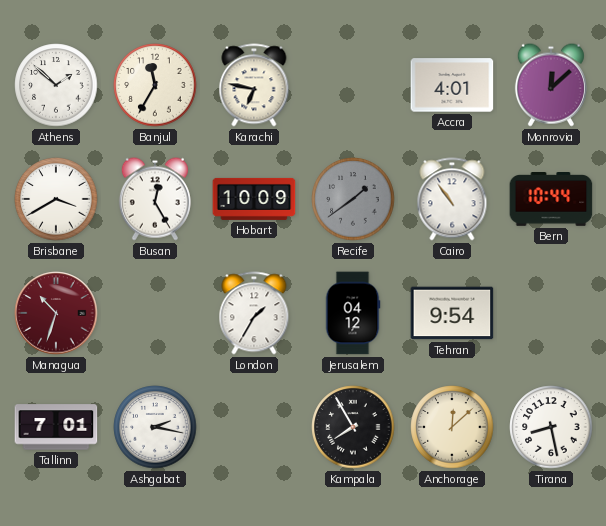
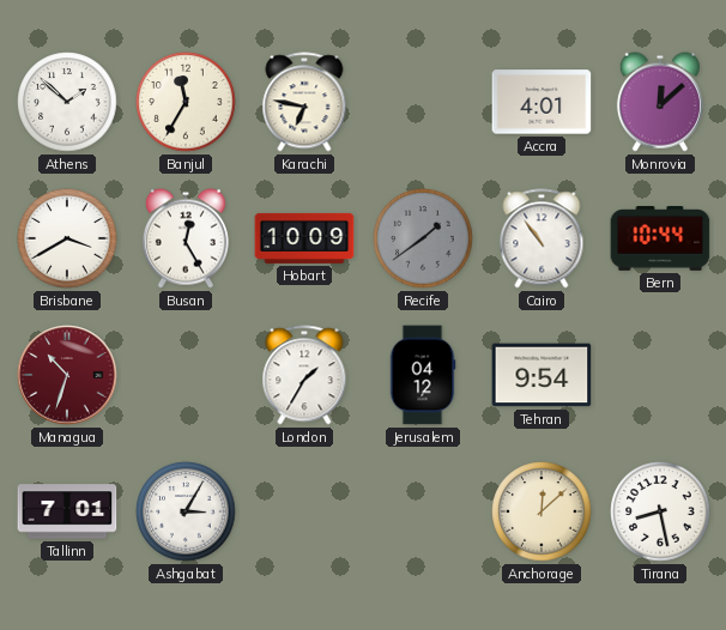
Ashgabat: 2:17 -> 3:05 (186, 511)
Kampala: 7:55 -> none (353, 427)
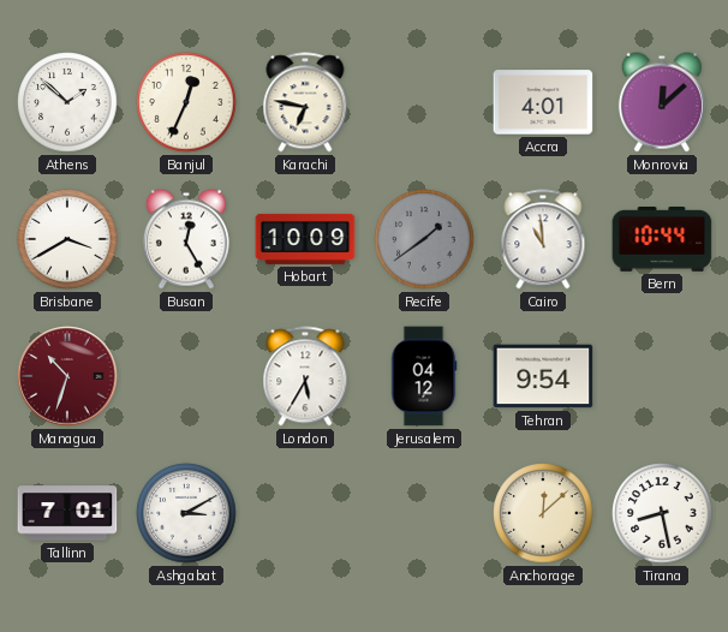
Banjul: 11:35 -> 12:34 (186, 102)
Cairo: 10:54 -> 10:59 (543, 239)
London: 1:35 -> 5:35 (305, 376)
Ashgabat: 3:05 -> 3:10 (186, 513)
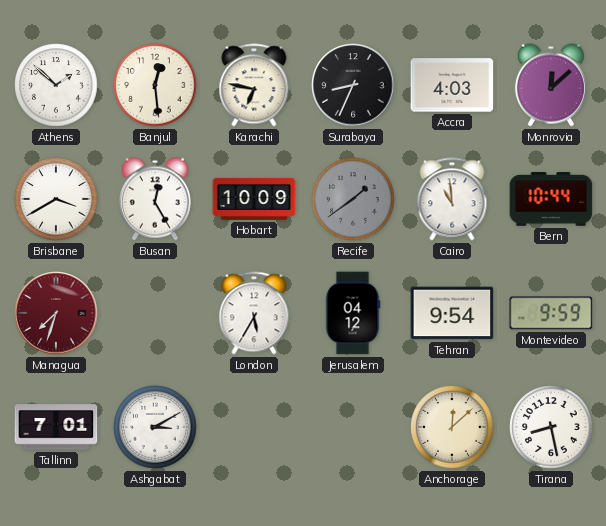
Banjul: 12:34 -> 12:29 (155, 85)
Surabaya: none -> 8:34 (353, 85)
Accra: 4:01 -> 4:03 (452, 85)
Managua: 10:33 -> 7:33 (56, 313)
Montevideo: none -> 9:59 (551, 313)
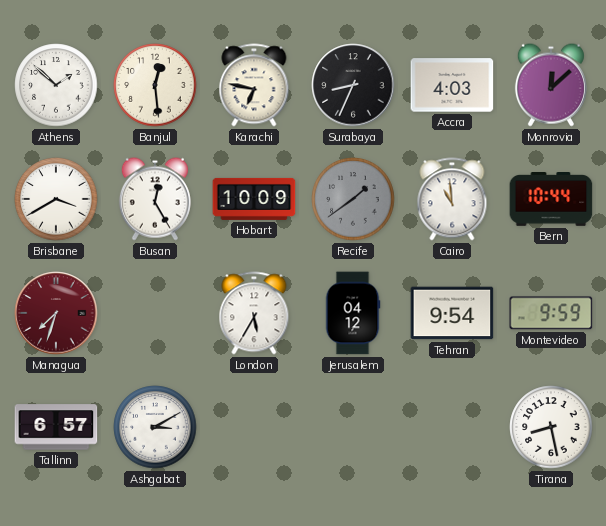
Tallinn: 7:01 -> 6:57 (56, 427)
Anchorage: 12:08 -> none (452, 427)
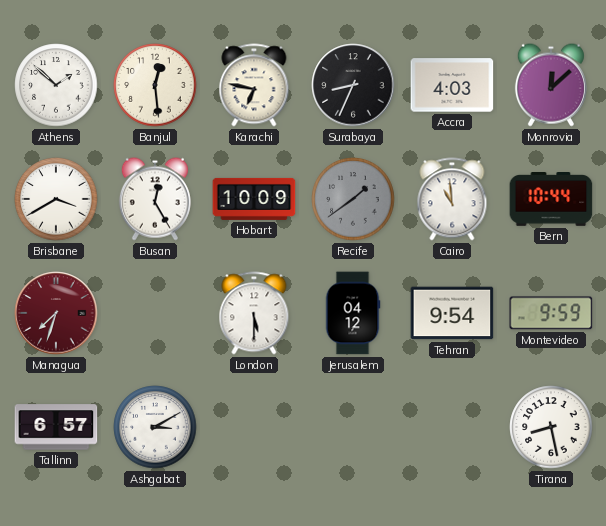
London: 5:35 -> 5:30 (254, 313)
